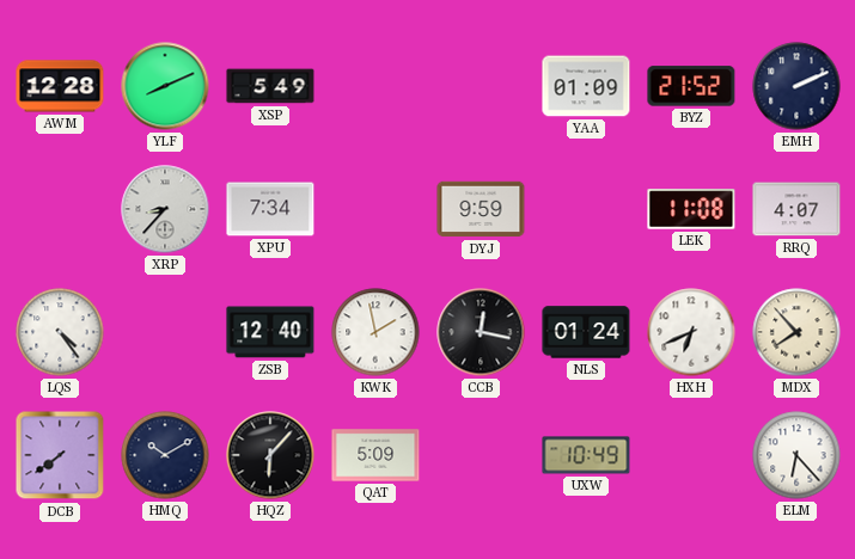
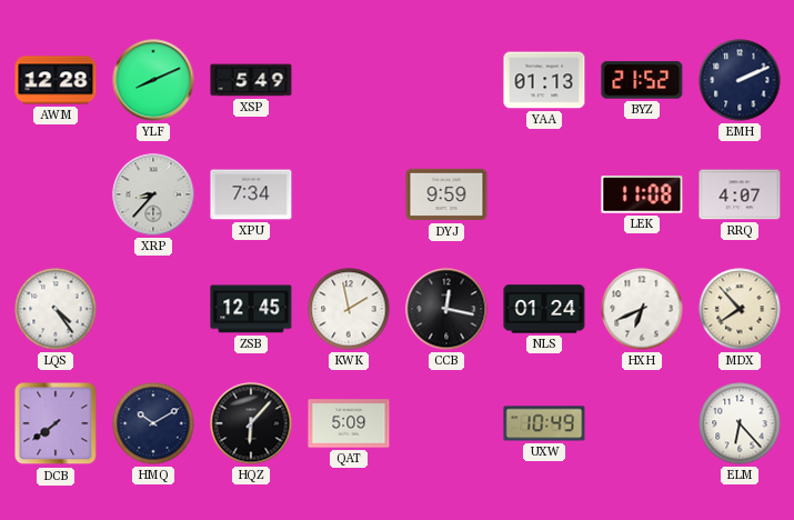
YAA: 01:09 -> 01:13 (544, 80)
ZSB: 12:40 -> 12:45 (251, 309)
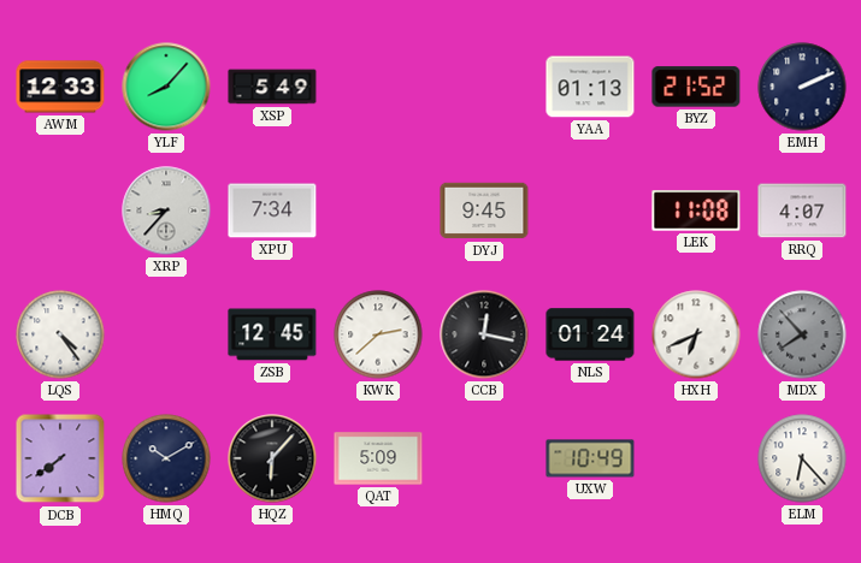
AWM: 12:28 -> 12:33 (60, 87)
YLF: 8:11 -> 8:07 (166, 87)
DYJ: 9:59 -> 9:45 (484, 211)
KWK: 1:58 -> 2:38 (378, 334)
MDX dial: cream -> grey (802, 334)
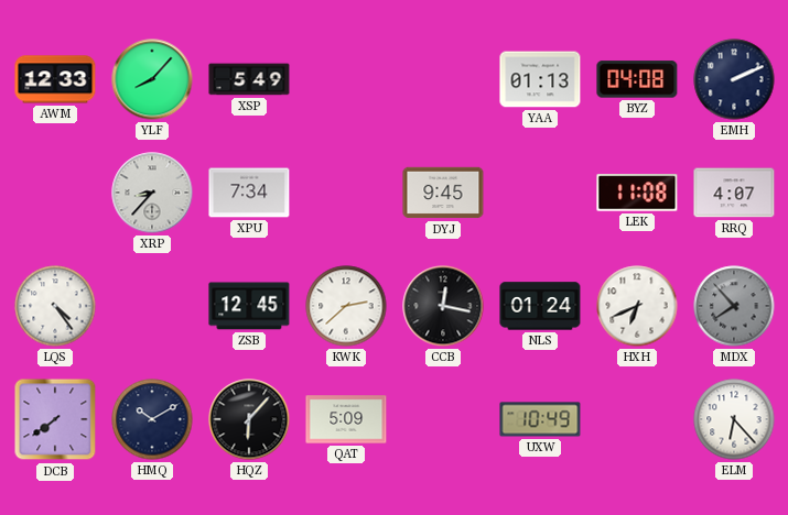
BYZ: 21:52 -> 04:08 (637, 79)
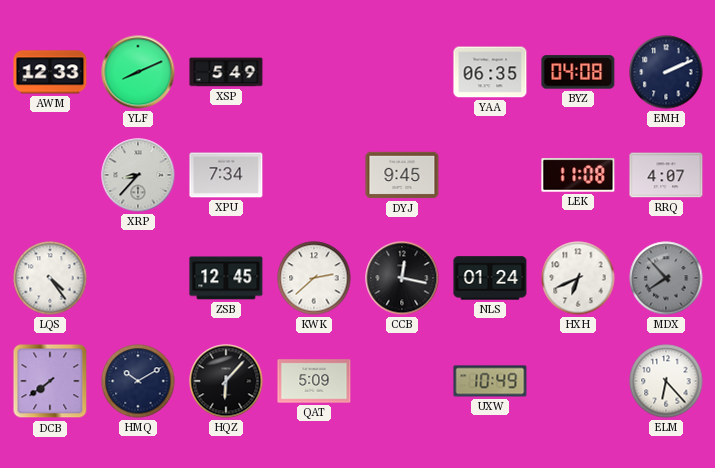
YLF: 8:07 -> 8:11 (138, 72)
YAA: 01:13 -> 06:35 (490, 72)
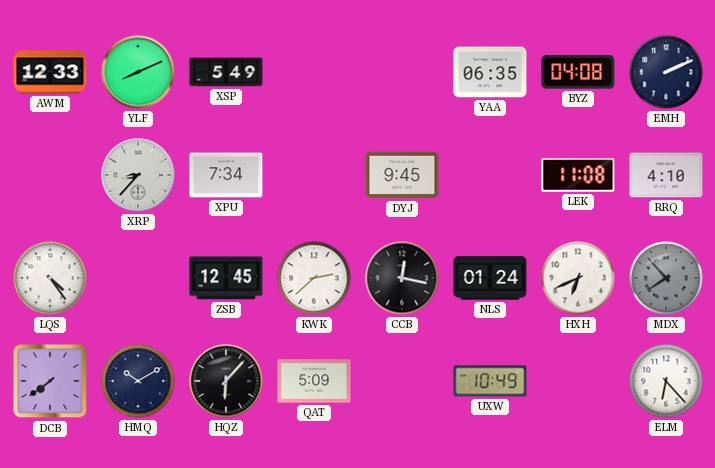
RRQ: 4:07 -> 4:10 (666, 175)
